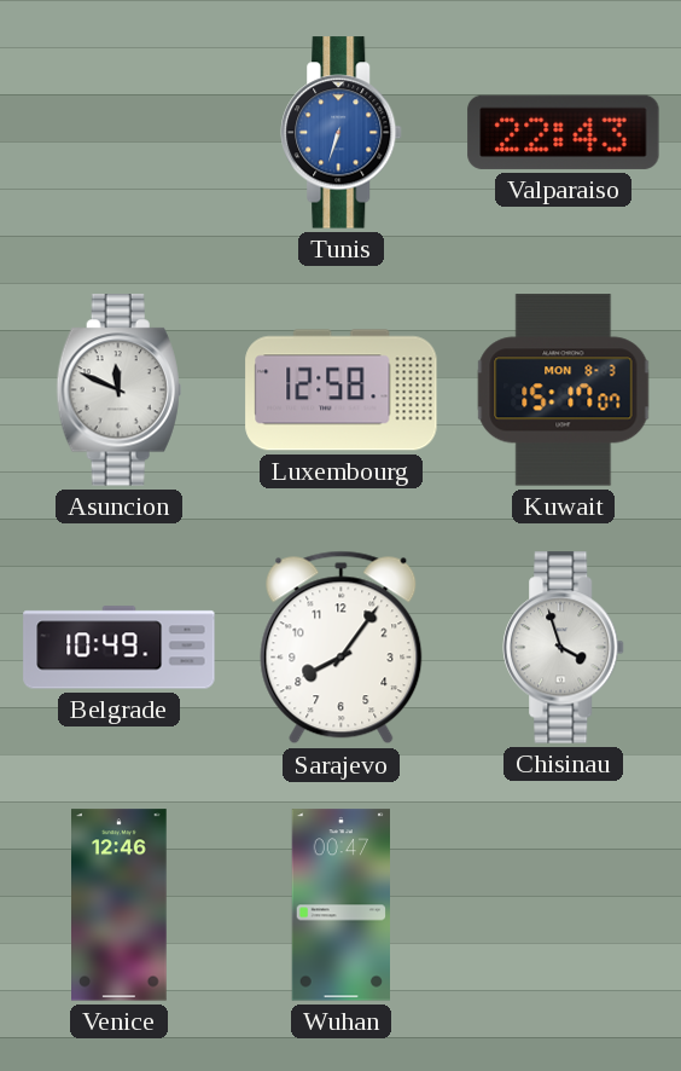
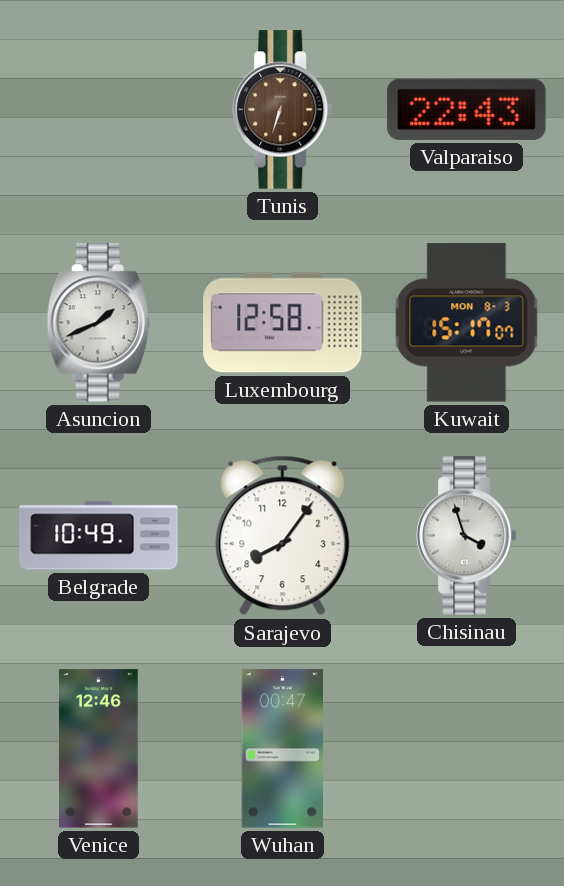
Tunis dial: blue -> brown (283, 110)
Asuncion: 11:49 -> 1:41 (98, 323)
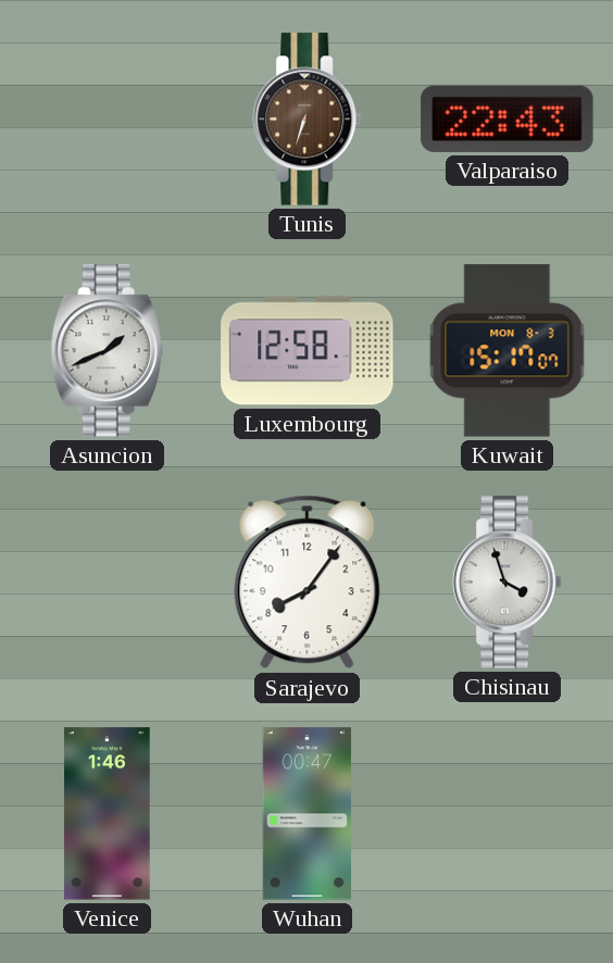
Belgrade: 10:49 -> none (99, 536)
Venice: 12:46 -> 1:46 (108, 814)
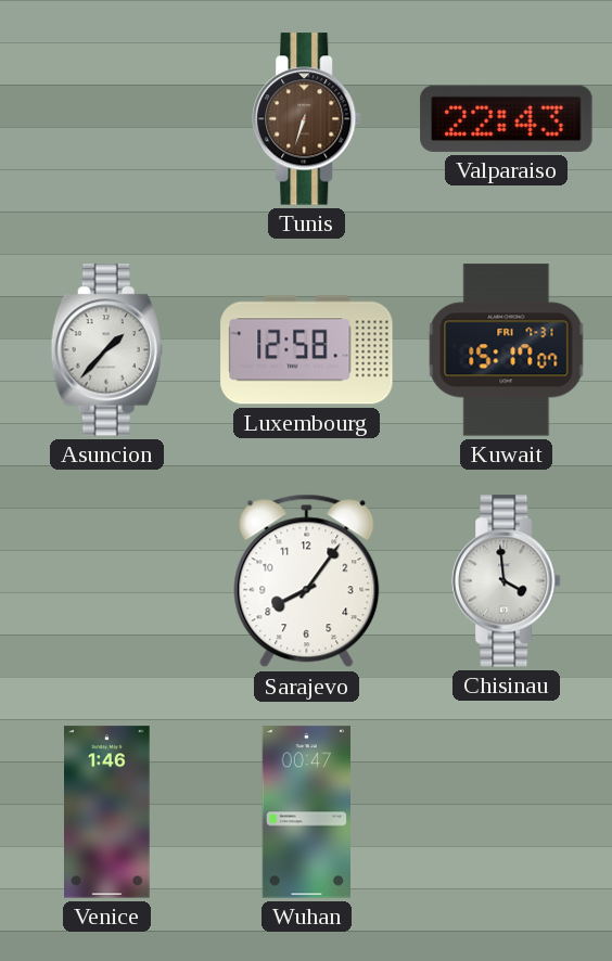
Asuncion: 1:41 -> 1:37 (106, 350)
Kuwait date: MON 8-3 -> FRI 7-31 (507, 350)
Chisinau: 3:57 -> 3:59 (507, 581)
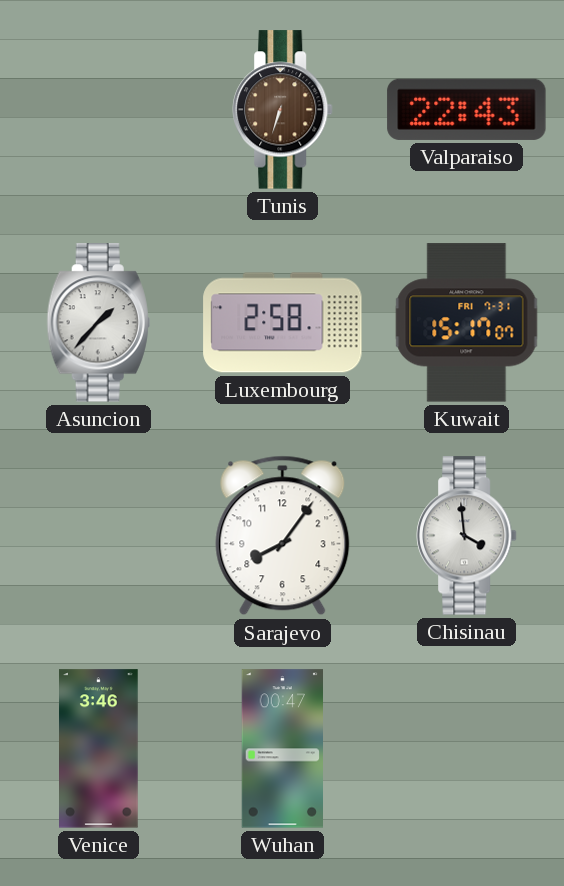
Luxembourg: 12:58 -> 2:58 (283, 323)
Venice: 1:46 -> 3:46 (99, 749)
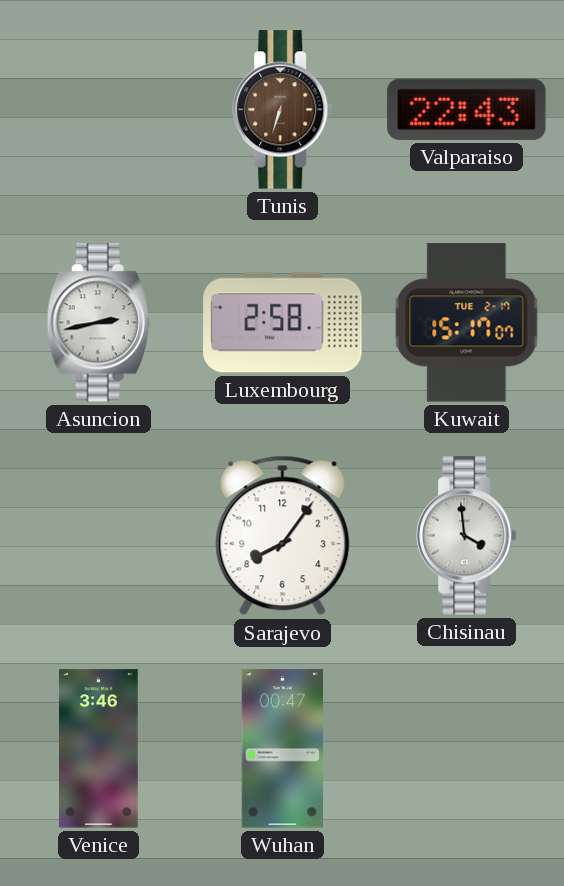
Asuncion: 1:37 -> 2:43 (98, 323)
Kuwait date: FRI 7-31 -> TUE 2-17 (467, 323)
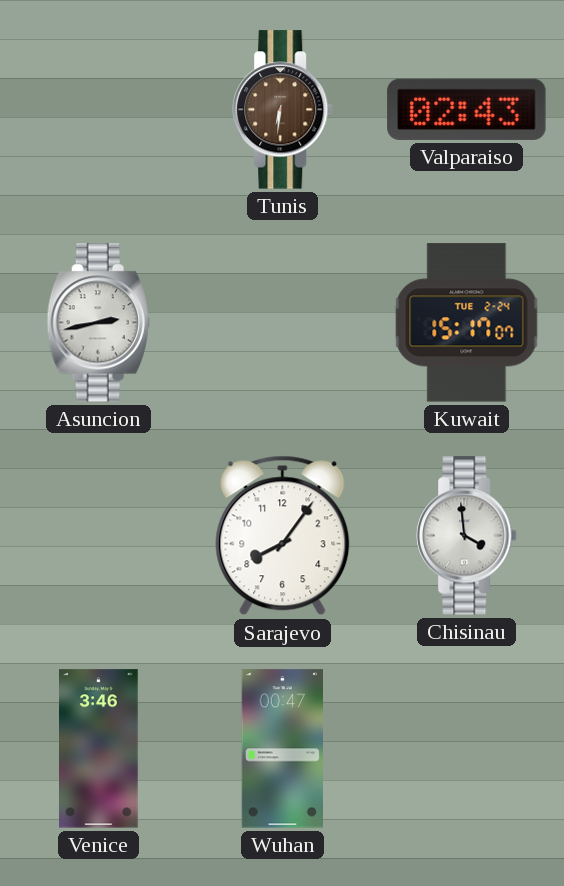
Tunis: 6:33 -> 6:31 (283, 110)
Valparaiso: 22:43 -> 02:43 (467, 109)
Luxembourg: 2:58 -> none (283, 323)
Kuwait date: TUE 2-17 -> TUE 2-24 (467, 323)
